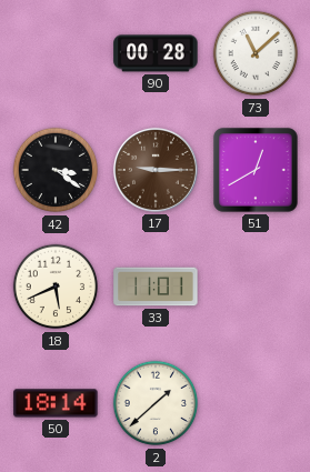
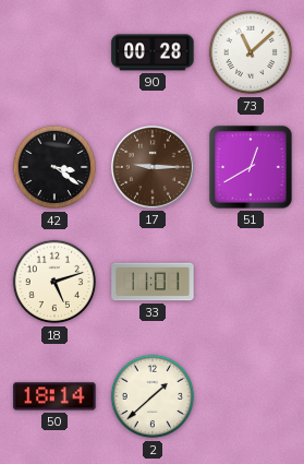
18: 5:41 -> 5:12 (54, 282)
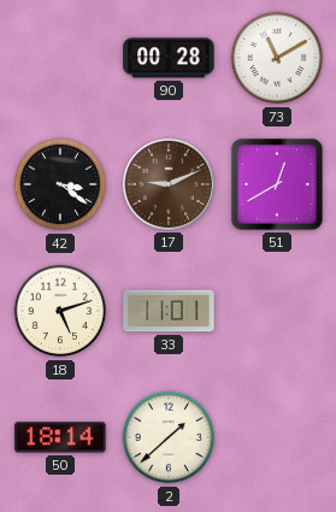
73: 11:08 -> 11:10 (277, 58)
17: 9:15 -> 9:11 (169, 184)
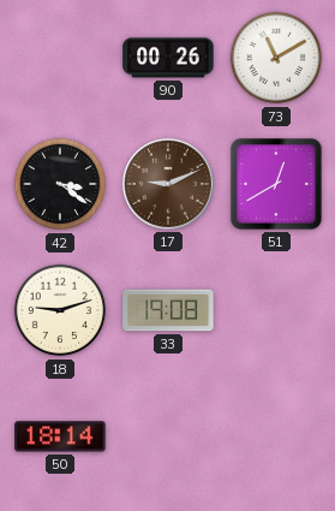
90: 00:28 -> 00:26 (168, 58)
18: 5:12 -> 9:12 (60, 310)
33: 11:01 -> 19:08 (168, 310)
2: 1:38 -> none (169, 437)
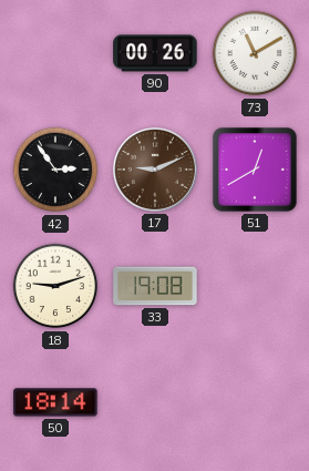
42: 3:21 -> 2:54 (55, 170)
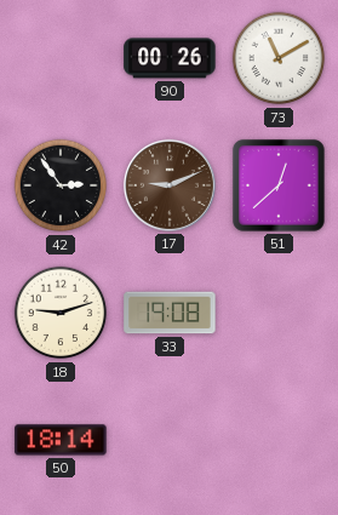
51: 12:40 -> 12:38 (279, 185)
